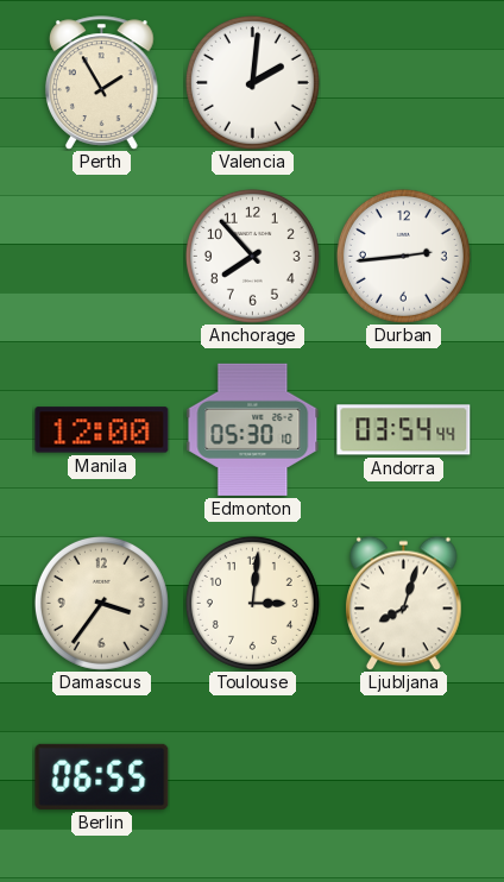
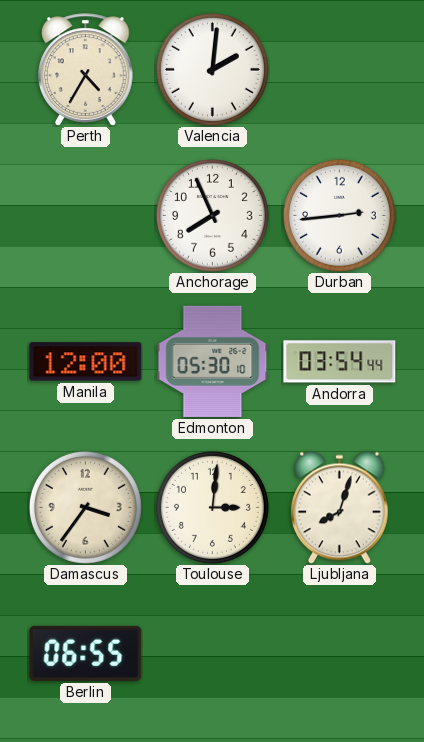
Perth: 1:55 -> 4:35 (86, 70)
Anchorage: 7:53 -> 7:56 (212, 215)
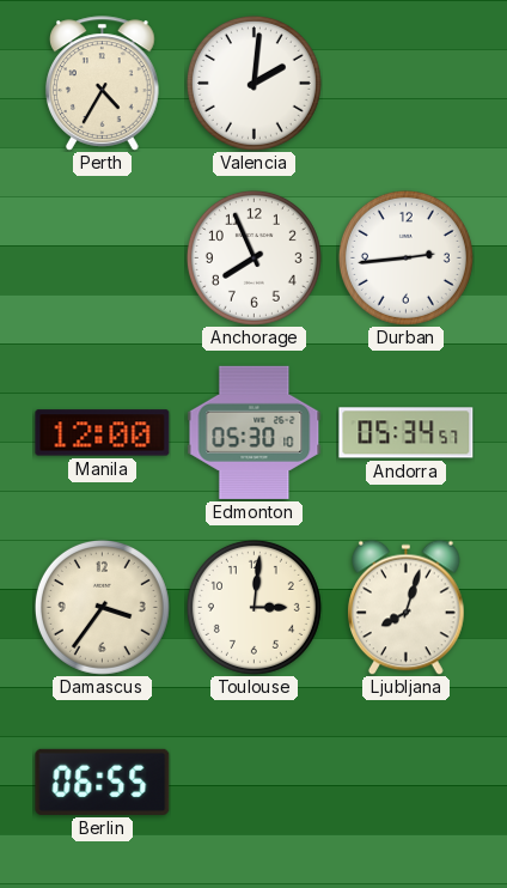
Andorra: 03:54 -> 05:34 (407, 433)
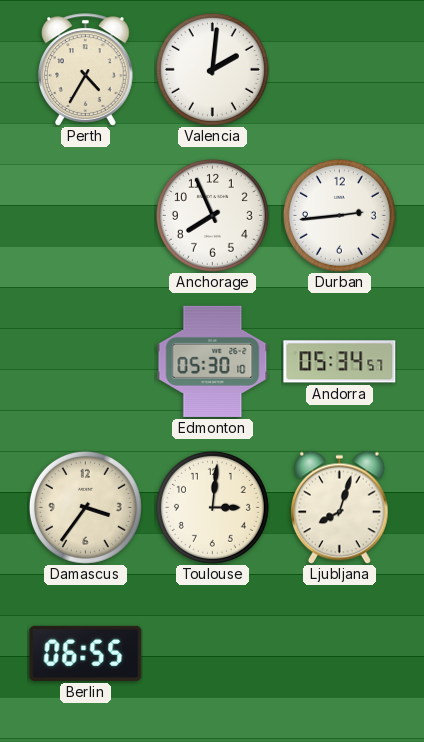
Manila: 12:00 -> none (103, 433)
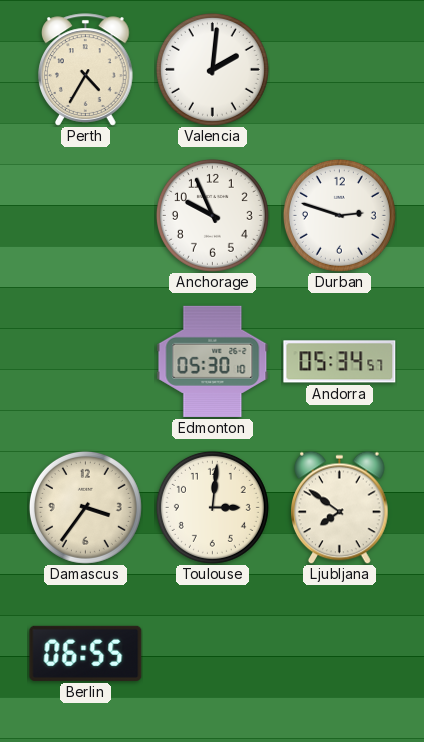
Anchorage: 7:56 -> 9:56 (212, 215)
Durban: 2:44 -> 2:48 (339, 215)
Ljubljana: 8:03 -> 7:51 (340, 507)
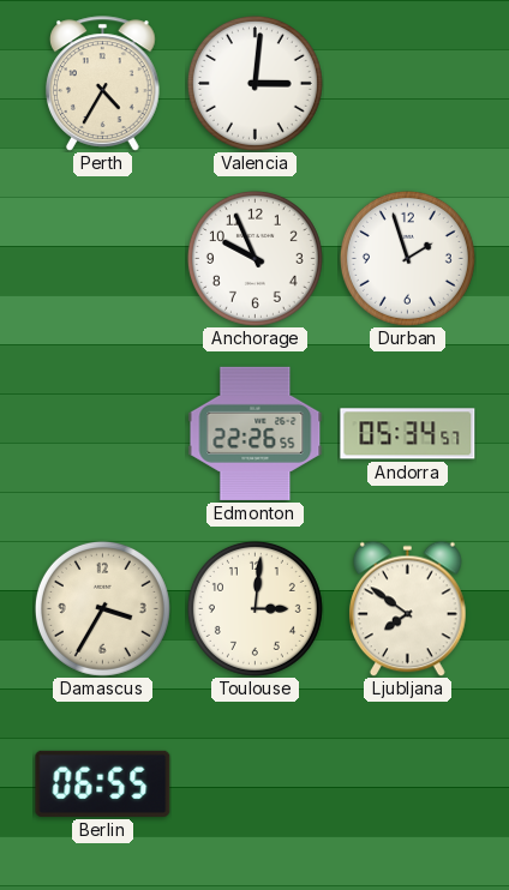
Valencia: 2:01 -> 3:01 (254, 83)
Durban: 2:48 -> 1:57 (407, 258)
Edmonton: 05:30 -> 22:26 (256, 433)
Damascus: 3:36 -> 3:35 (102, 608)
